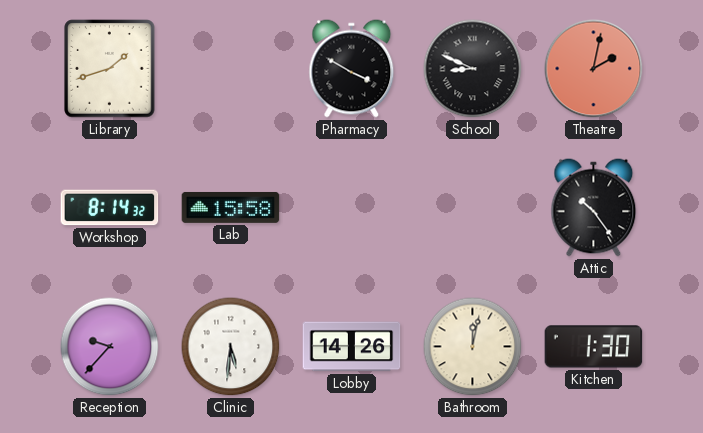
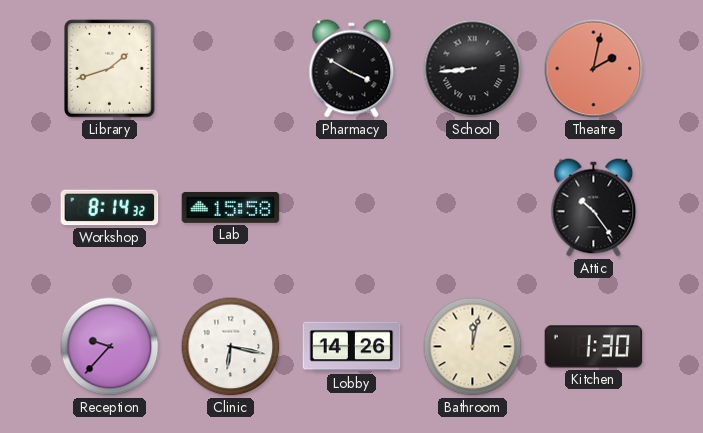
School: 8:49 -> 8:44 (473, 69)
Clinic: 5:31 -> 6:17 (231, 347)
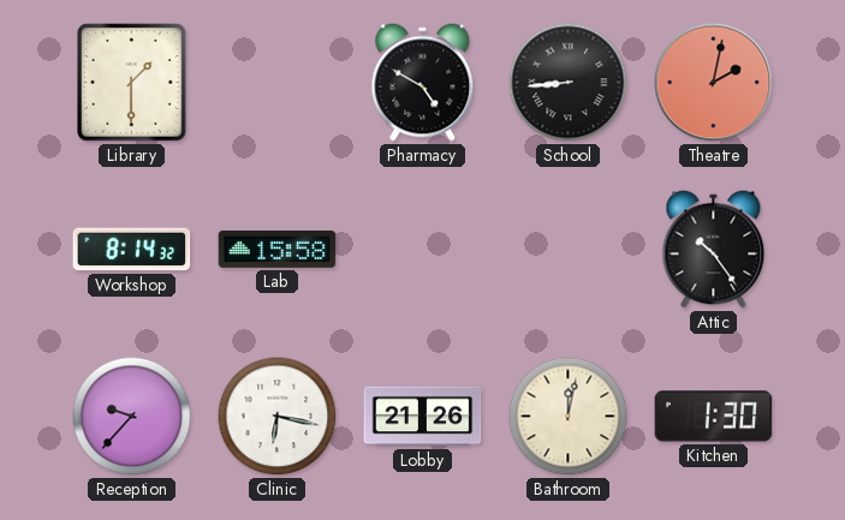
Library: 1:42 -> 1:30 (132, 83)
Pharmacy: 3:50 -> 4:50 (423, 83)
Lobby: 14:26 -> 21:26 (423, 417)
